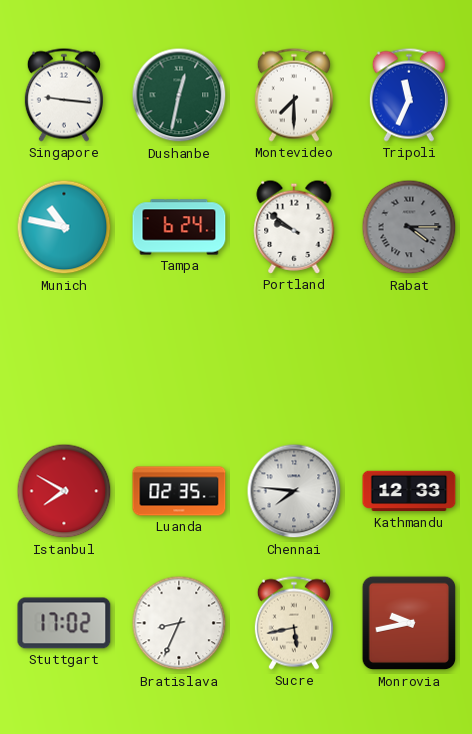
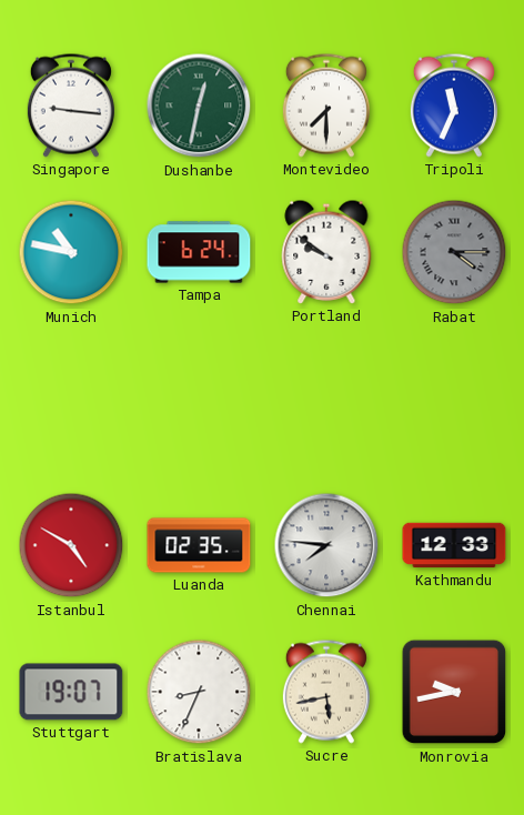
Istanbul: 7:50 -> 4:50 (71, 545)
Stuttgart: 17:02 -> 19:07 (71, 692)
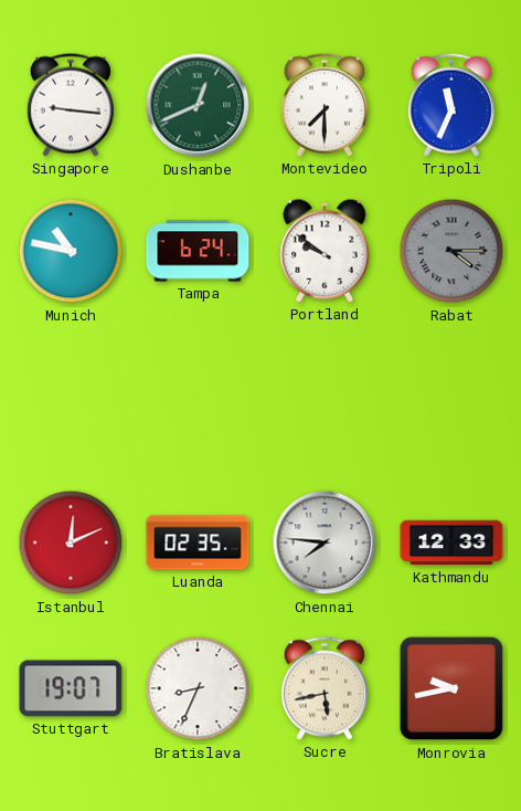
Dushanbe: 12:32 -> 12:41 (198, 105)
Istanbul: 4:50 -> 12:11 (71, 543)
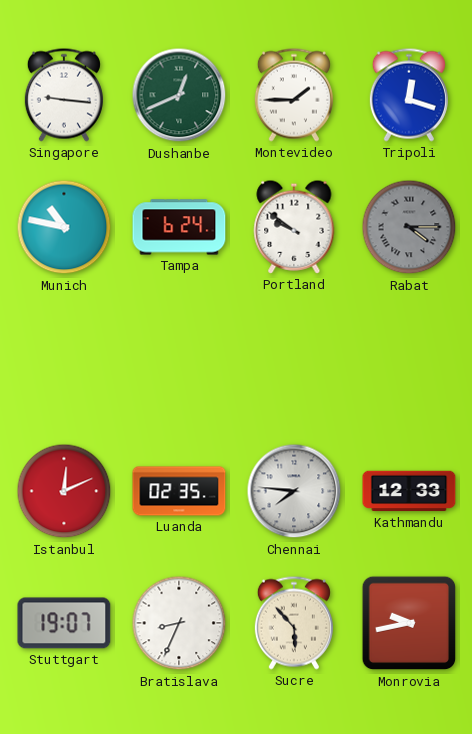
Montevideo: 7:30 -> 1:45 (294, 95)
Tripoli: 11:34 -> 12:18 (409, 95)
Sucre: 5:43 -> 5:53 (294, 623)
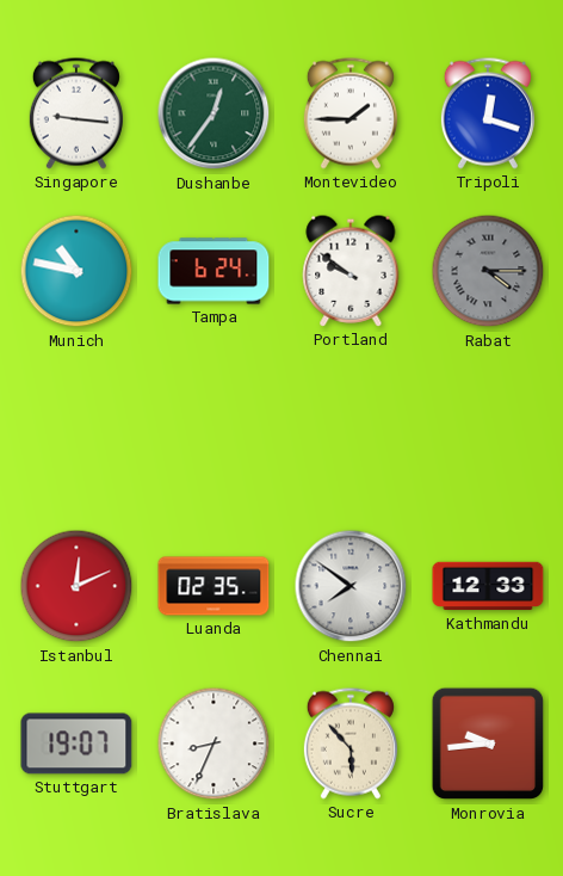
Dushanbe: 12:41 -> 12:36 (214, 113)
Chennai: 7:46 -> 7:51 (351, 586)
Monrovia: 9:43 -> 9:44 (488, 744)
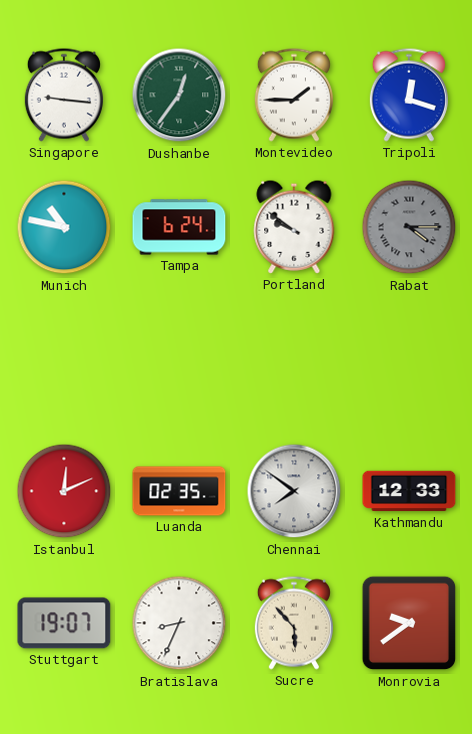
Monrovia: 9:44 -> 9:39 (409, 623)
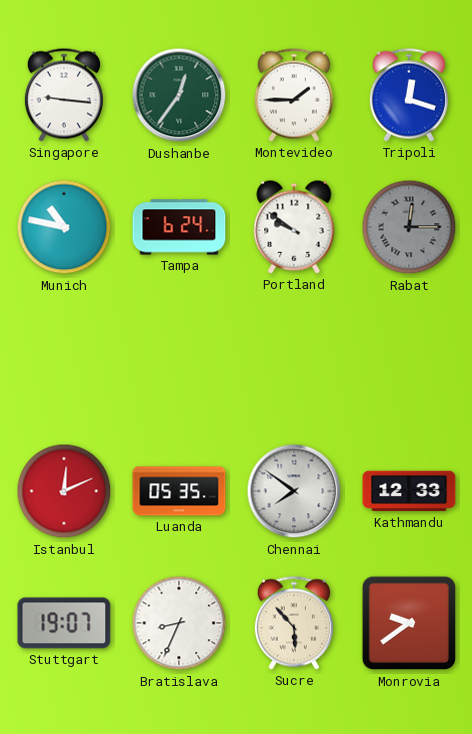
Rabat: 4:15 -> 12:15 (409, 227)
Luanda: 02:35 -> 05:35 (179, 491)
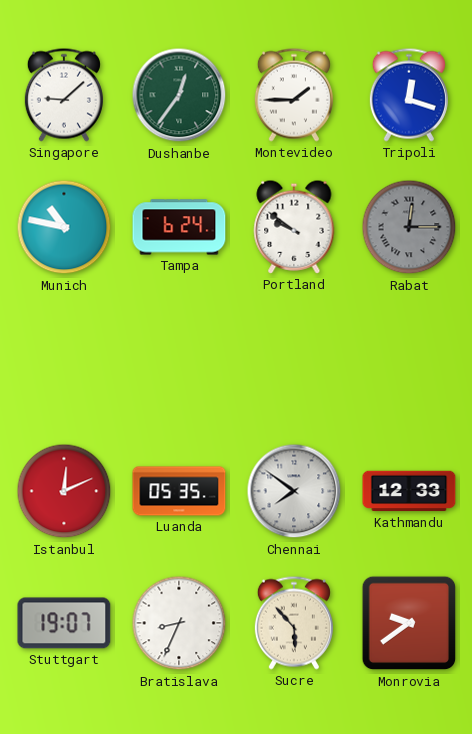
Singapore: 9:16 -> 9:08 (64, 95)
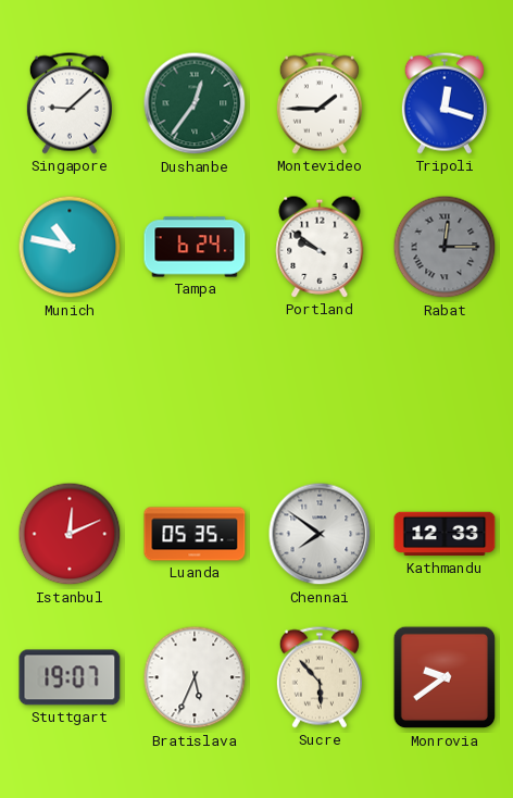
Bratislava: 8:34 -> 5:34 (195, 677)
